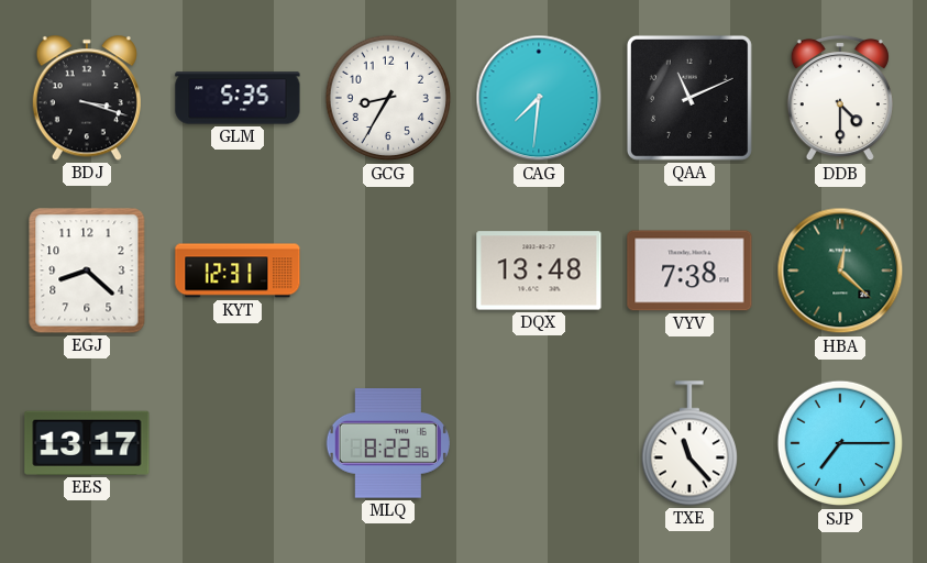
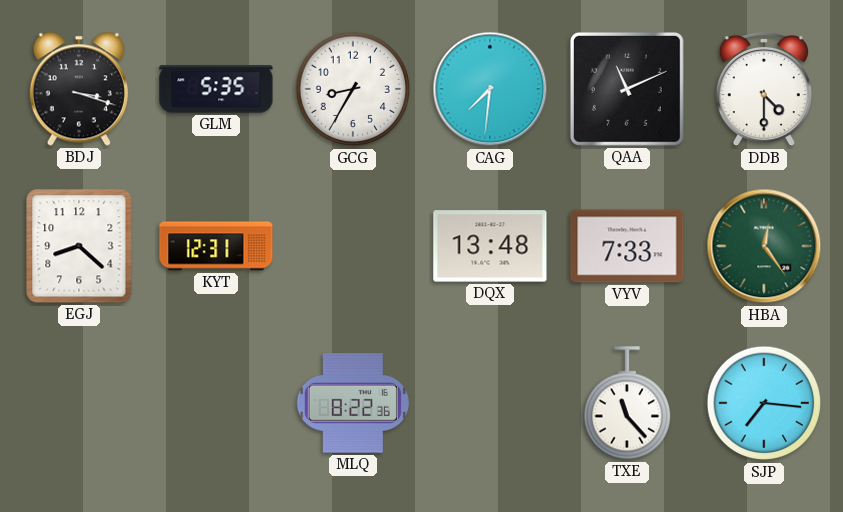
VYV: 7:38 -> 7:33 (627, 246)
HBA: 12:22 -> 12:24 (764, 246)
EES: 13:17 -> none (87, 443)
SJP: 7:15 -> 7:16 (764, 403)
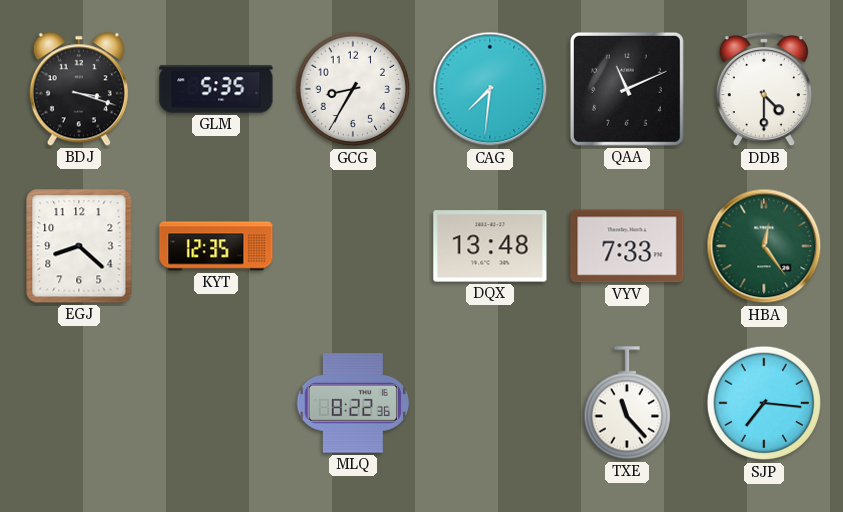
KYT: 12:31 -> 12:35 (216, 246)
